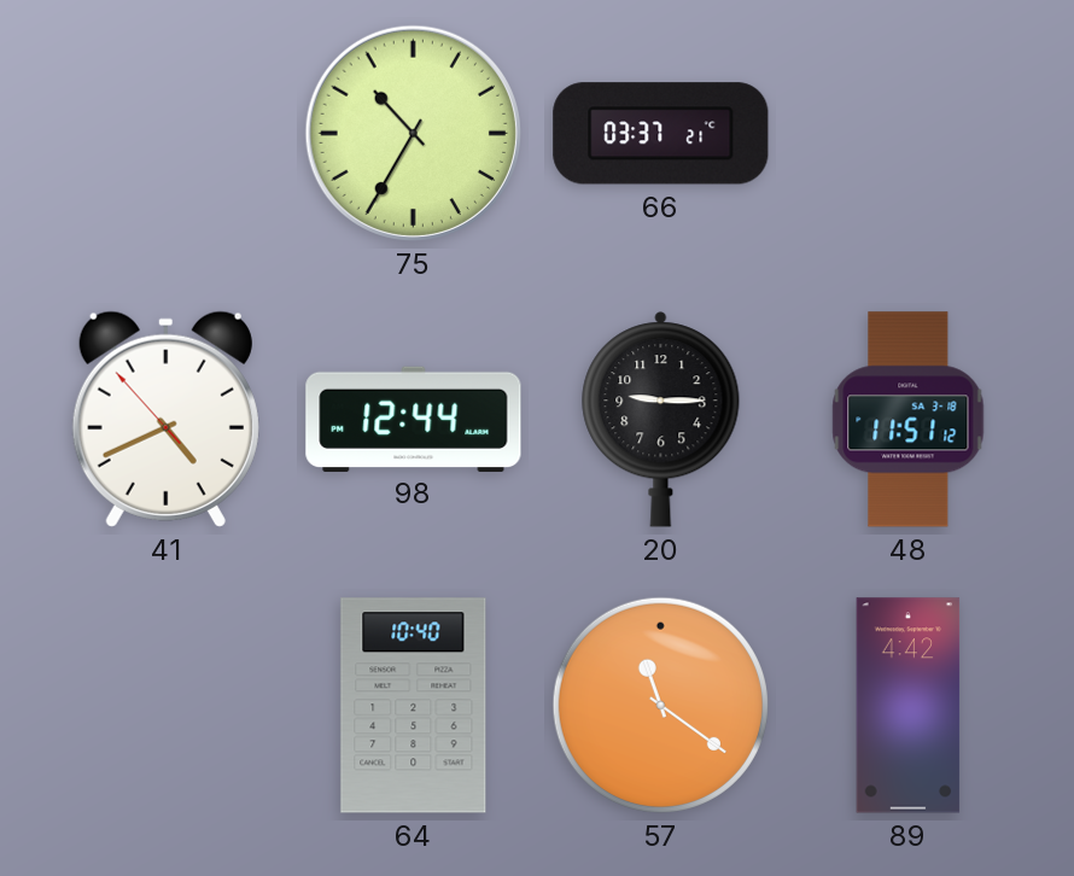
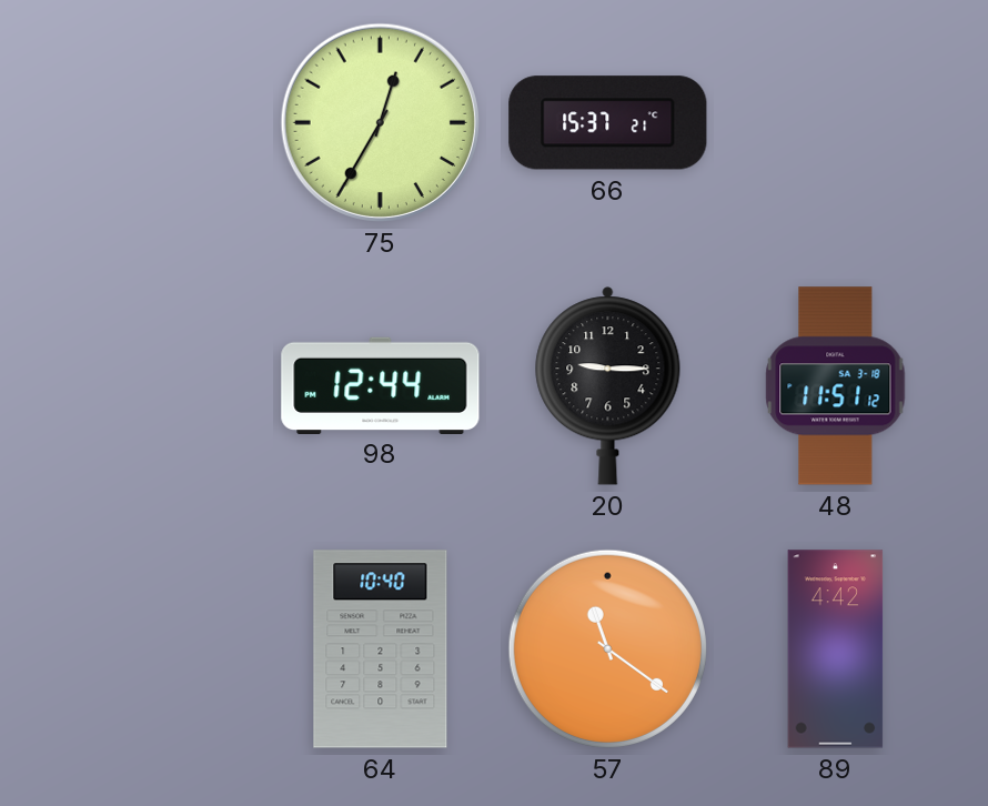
75: 10:35 -> 12:35 (380, 122)
66: 03:37 -> 15:37 (608, 123)
41: 4:40 -> none (165, 419)
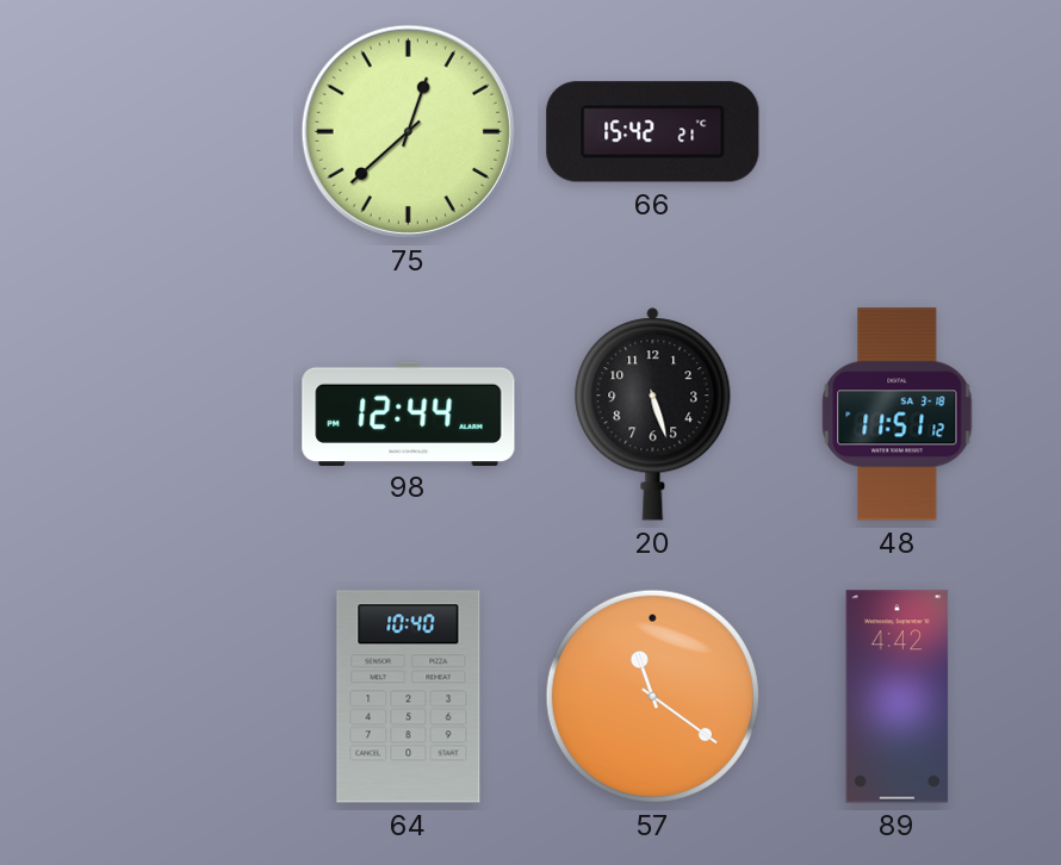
75: 12:35 -> 12:38 (408, 131)
66: 15:37 -> 15:42 (653, 132)
20: 9:15 -> 5:27 (653, 415)
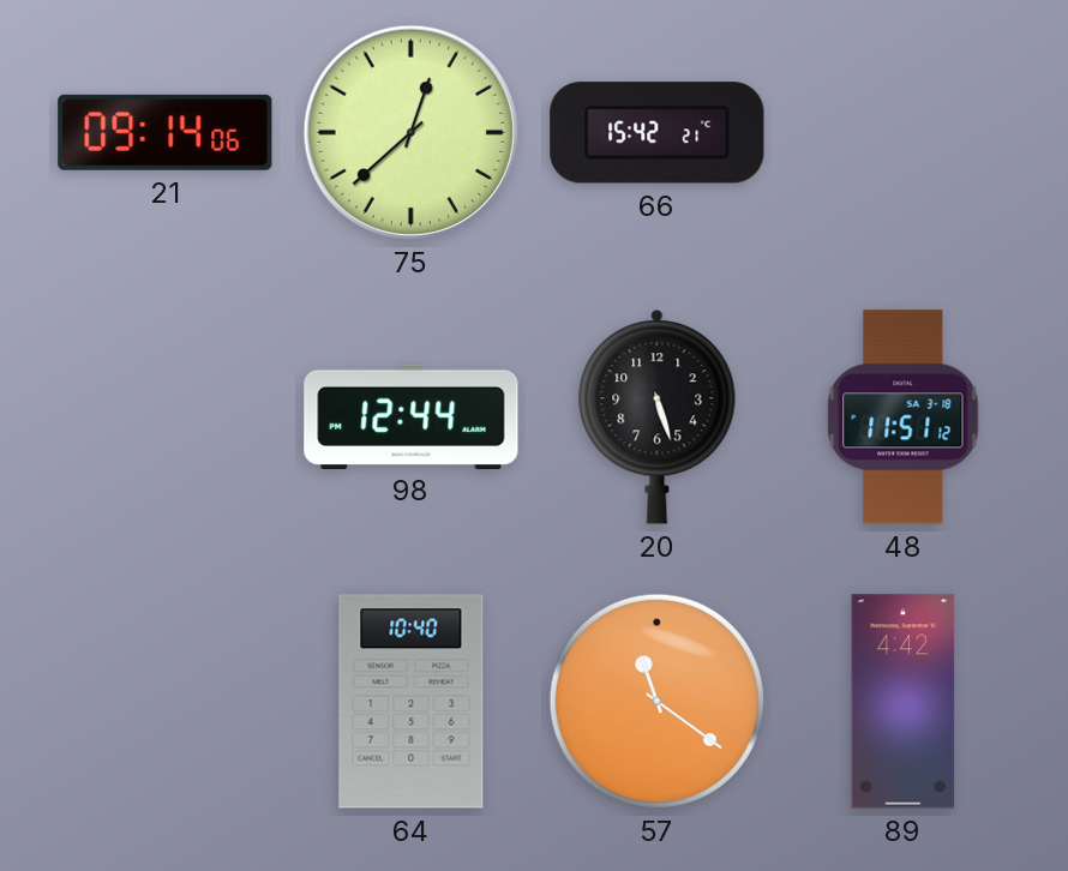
21: none -> 09:14 (166, 132)
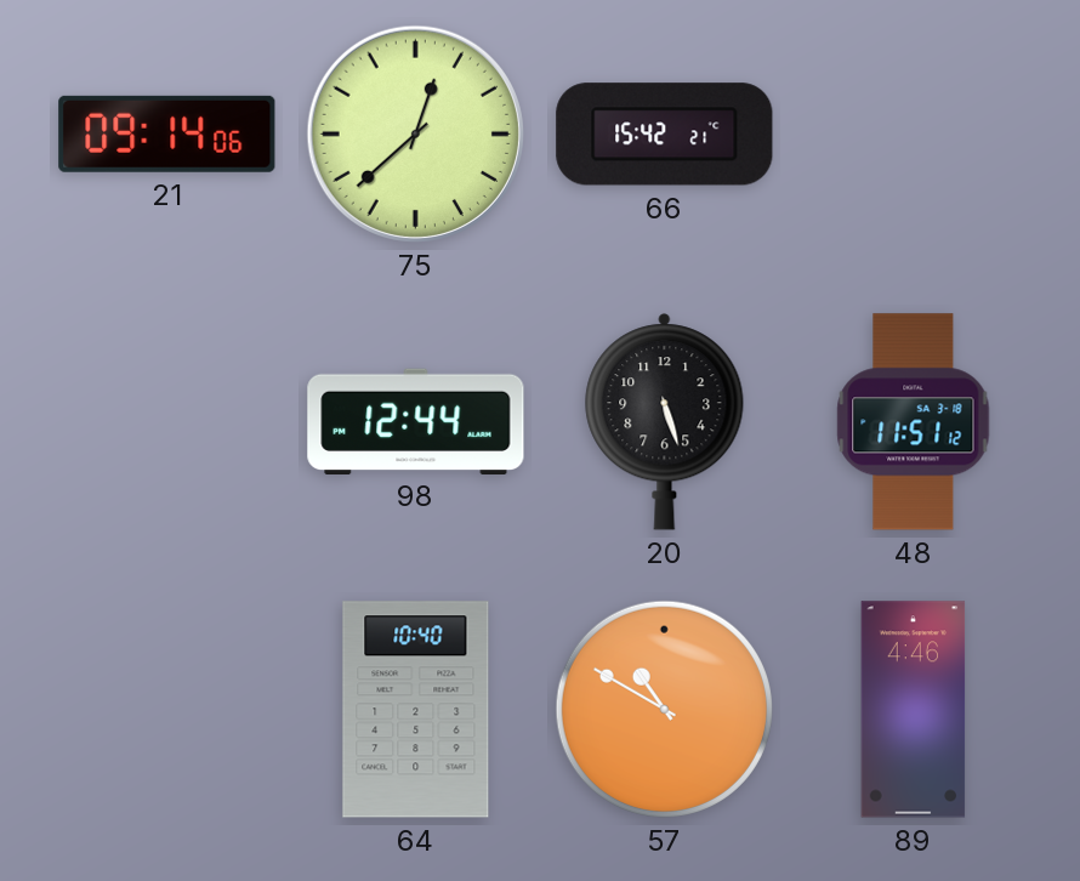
57: 11:21 -> 10:50 (664, 709)
89: 4:42 -> 4:46 (914, 710)
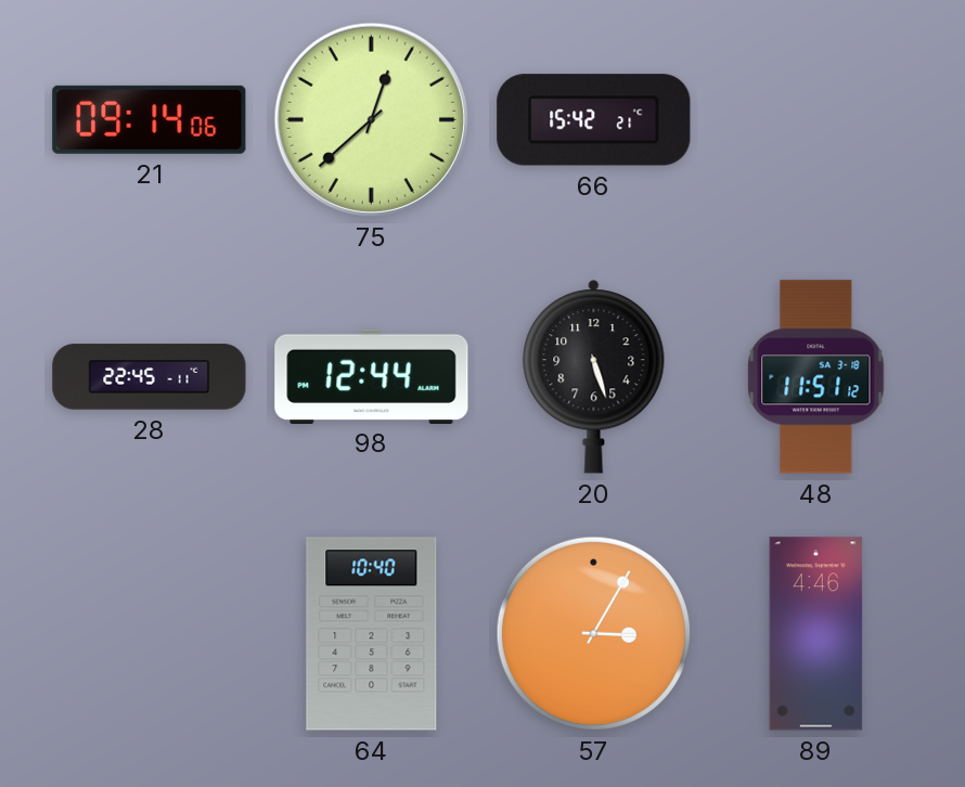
28: none -> 22:45 (150, 377)
57: 10:50 -> 3:05 (593, 633)
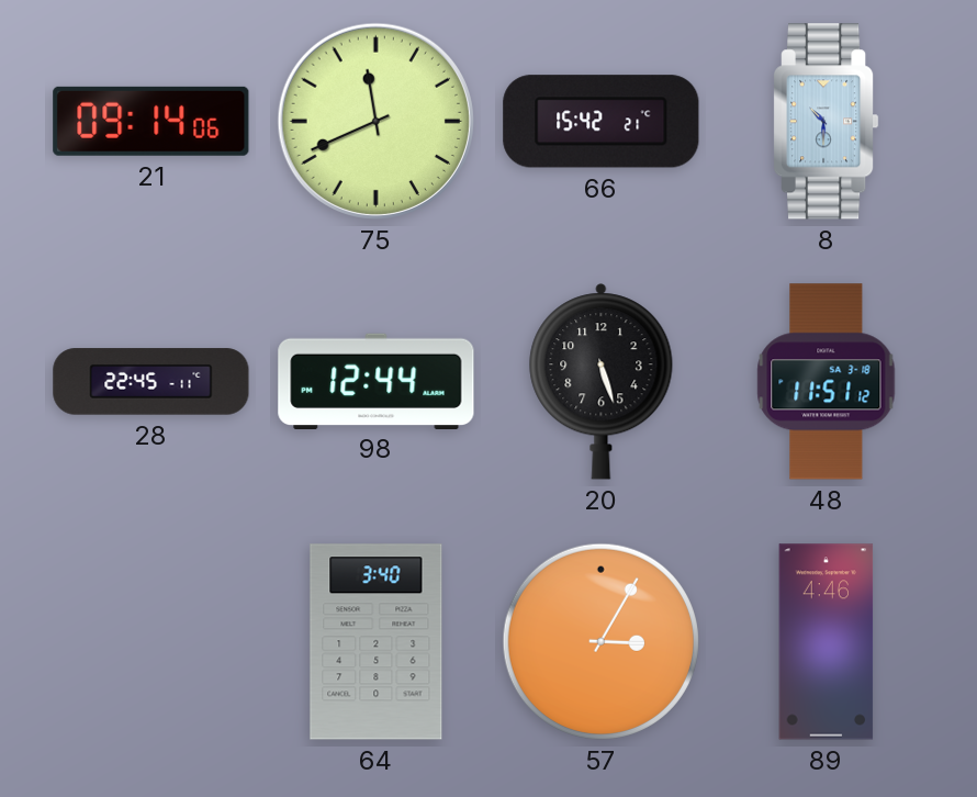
75: 12:38 -> 11:41 (375, 121)
8: none -> 10:30 (827, 122)
64: 10:40 -> 3:40 (377, 642)
